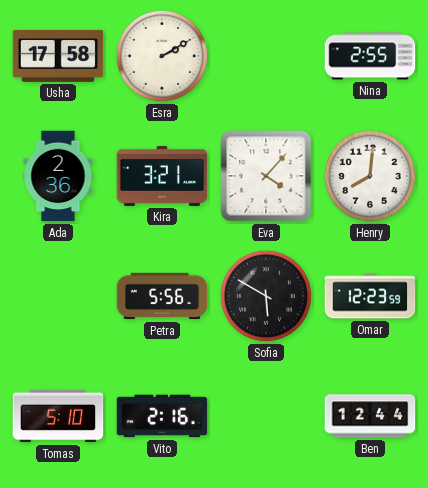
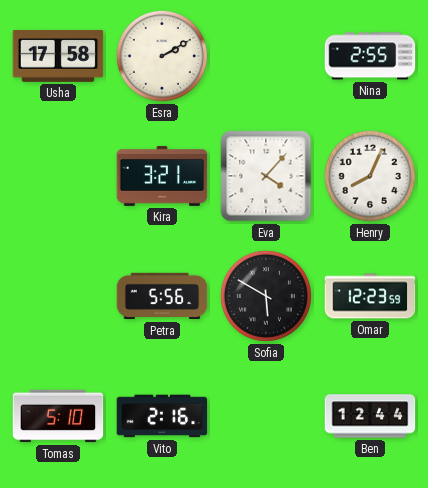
Ada: 2:36 -> none (58, 176)
Henry: 8:01 -> 8:04 (370, 176)
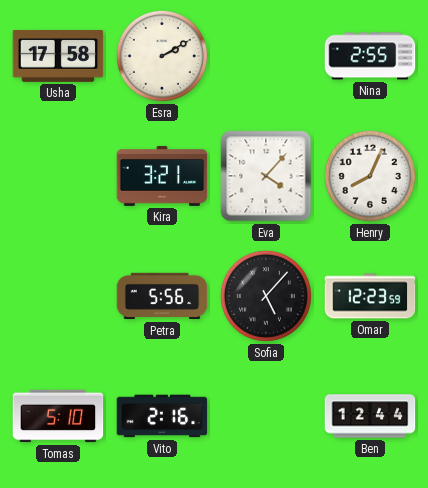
Sofia: 5:50 -> 5:07 (266, 296)
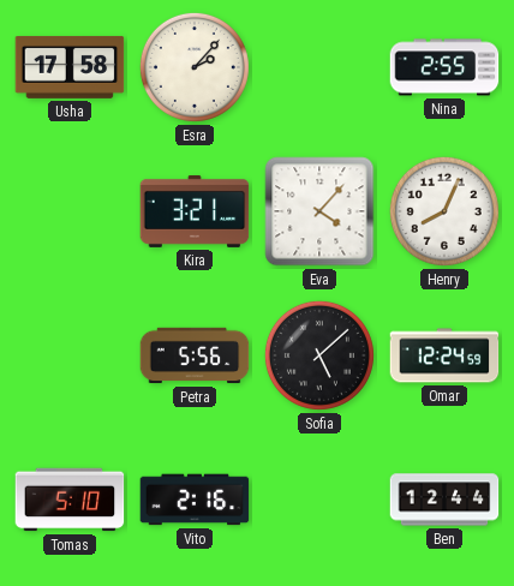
Esra: 2:10 -> 2:07 (195, 67)
Sofia: 5:07 -> 5:08 (319, 355)
Omar: 12:23 -> 12:24 (444, 355)
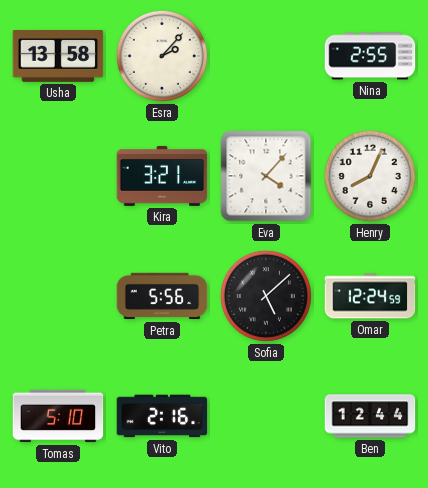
Usha: 17:58 -> 13:58 (58, 56)
